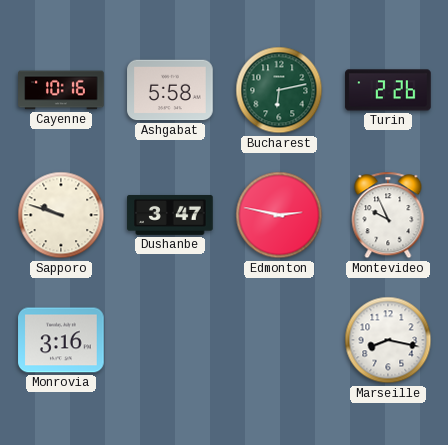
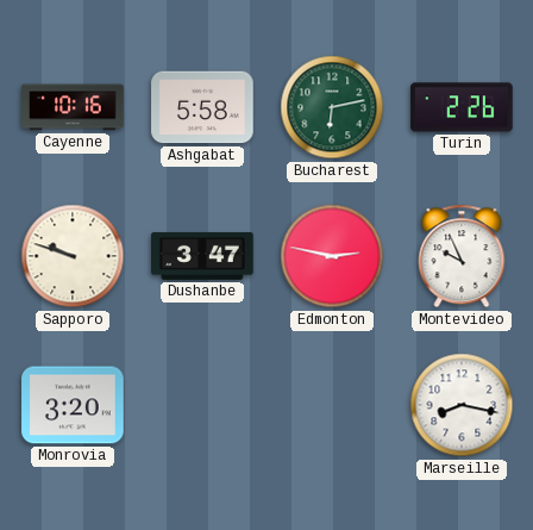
Monrovia: 3:16 -> 3:20 (73, 405)
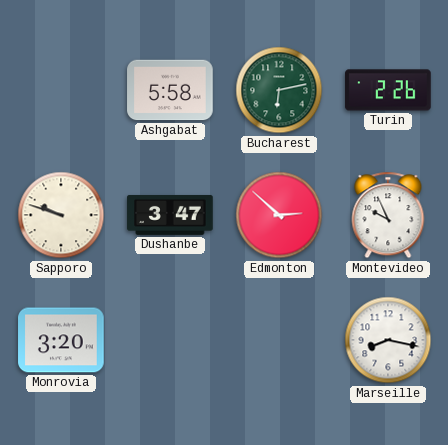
Cayenne: 10:16 -> none (73, 107)
Edmonton: 2:47 -> 2:52 (279, 215)
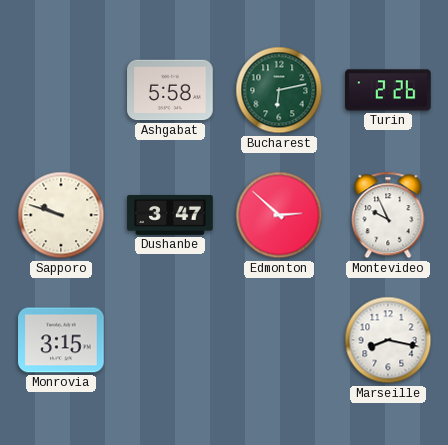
Monrovia: 3:20 -> 3:15 (61, 340)
